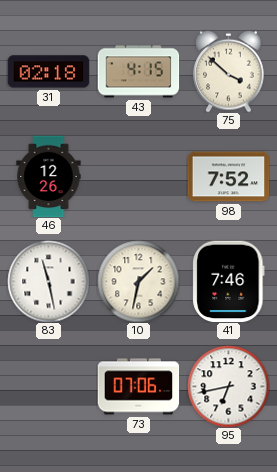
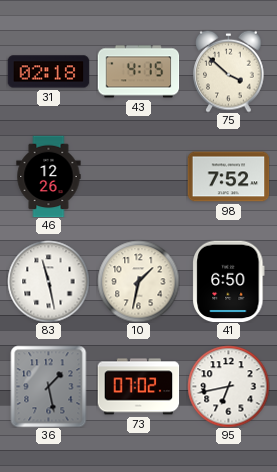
41: 7:46 -> 6:50 (229, 281)
36: none -> 1:28 (49, 386)
73: 07:06 -> 07:02 (138, 387)
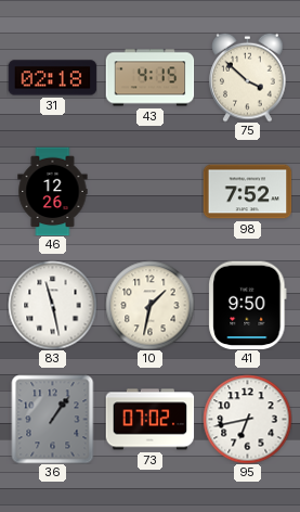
41: 6:50 -> 9:50 (248, 305)
36: 1:28 -> 1:06 (53, 419)
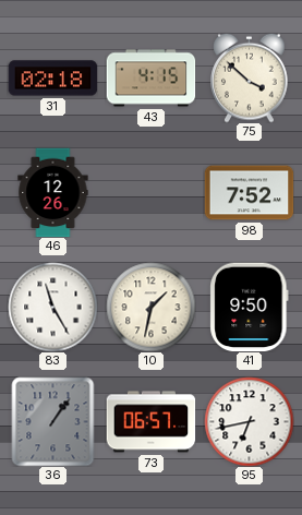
83: 11:28 -> 11:25 (52, 307)
73: 07:02 -> 06:57 (150, 422)
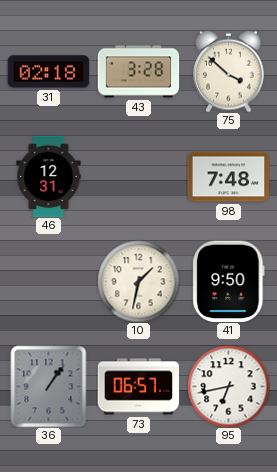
43: 4:15 -> 3:28 (138, 72)
46: 12:26 -> 12:31 (49, 176)
98: 7:52 -> 7:48 (228, 177)
83: 11:25 -> none (52, 307)
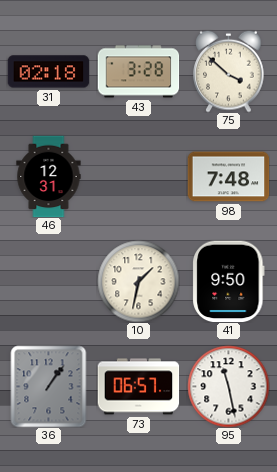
95: 6:43 -> 11:28 (228, 386)
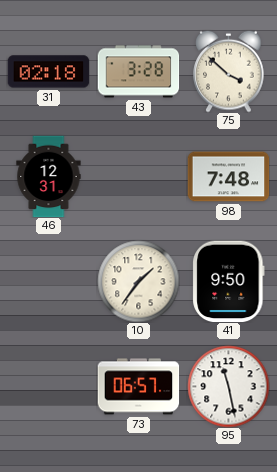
10: 1:32 -> 1:36 (138, 281)
36: 1:06 -> none (49, 386)
